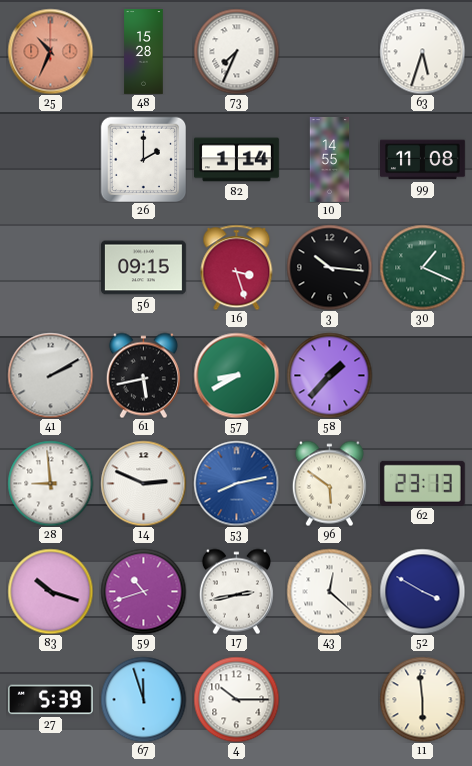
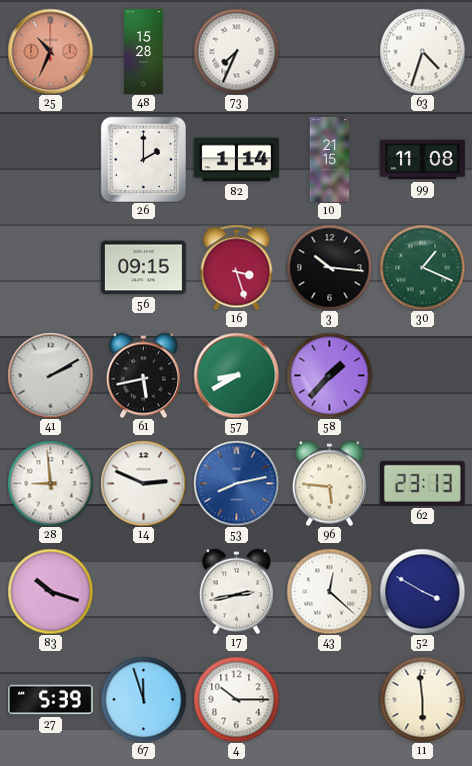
63: 5:33 -> 4:33 (422, 51)
10: 14:55 -> 21:15 (330, 160)
96: 5:51 -> 5:46 (329, 483)
59: 10:42 -> none (143, 591)
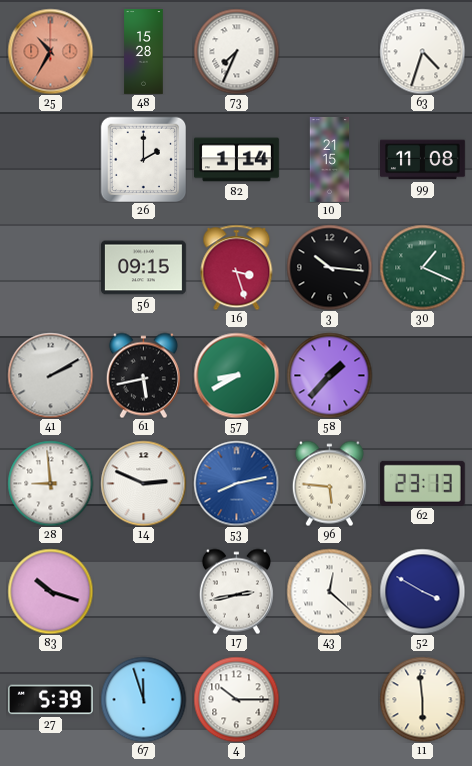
25: 10:34 -> 10:35 (50, 51)
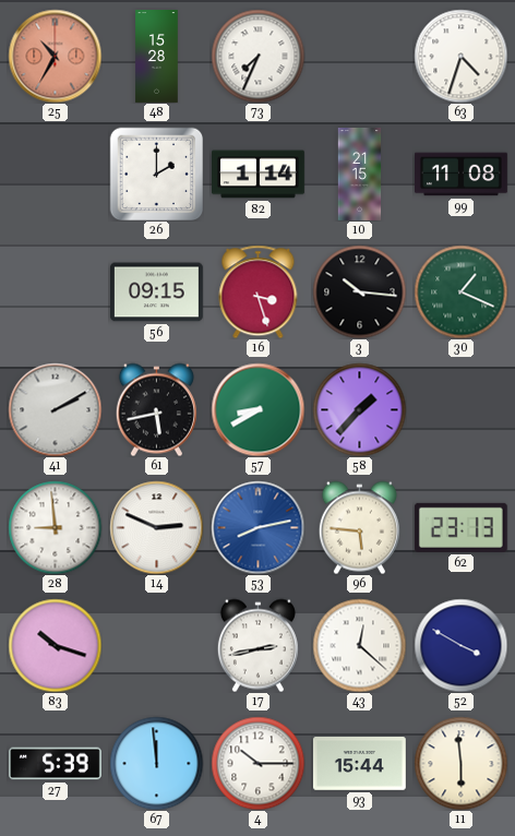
67: 11:57 -> 11:59 (156, 763)
93: none -> 15:44 (359, 764)
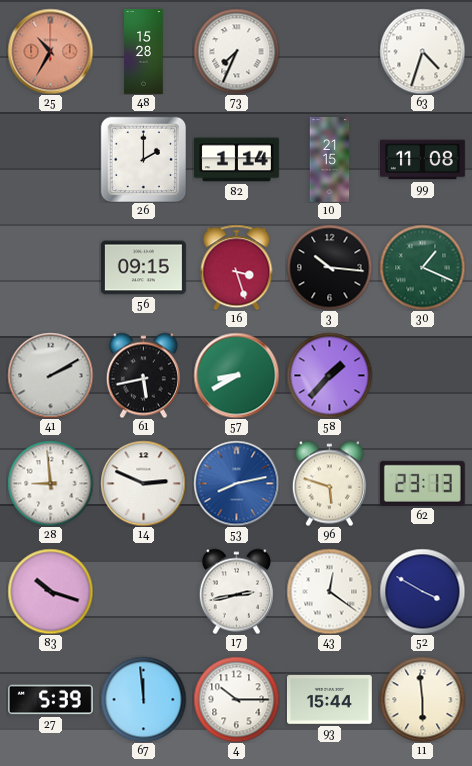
96: 5:46 -> 5:48 (329, 483)
43: 12:22 -> 12:21 (329, 591)
